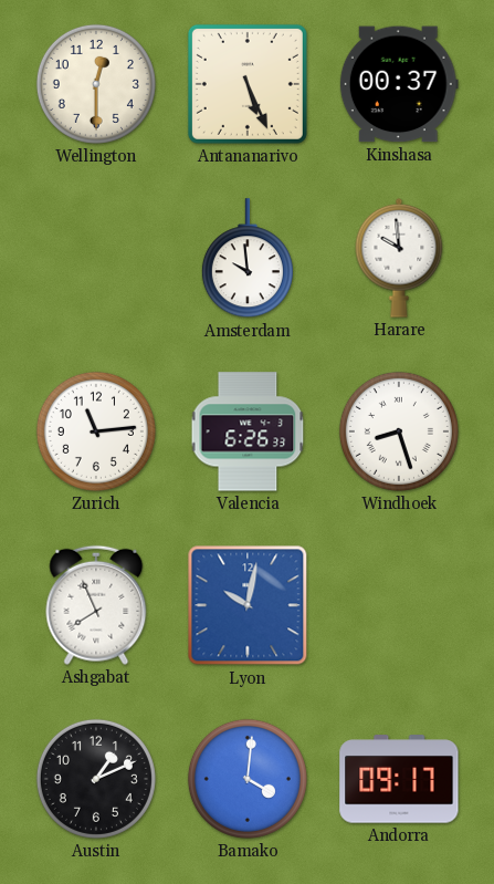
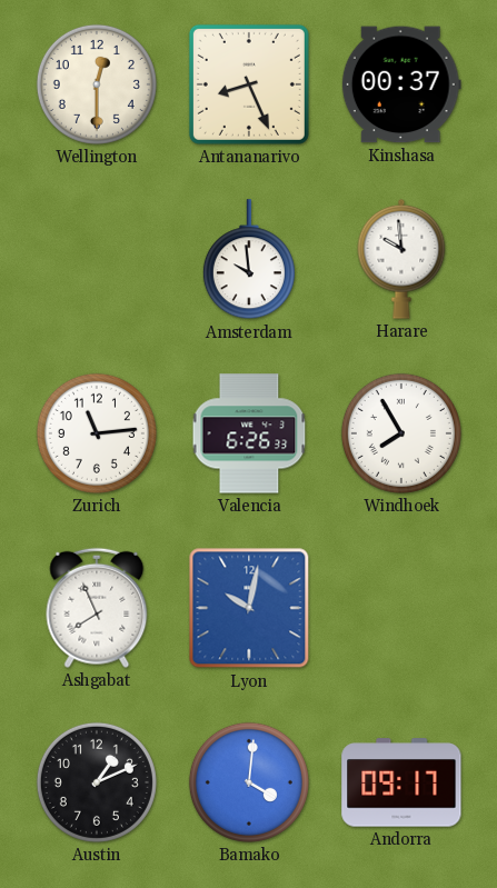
Antananarivo: 5:26 -> 8:26 (249, 84)
Windhoek: 8:27 -> 7:55 (401, 433)
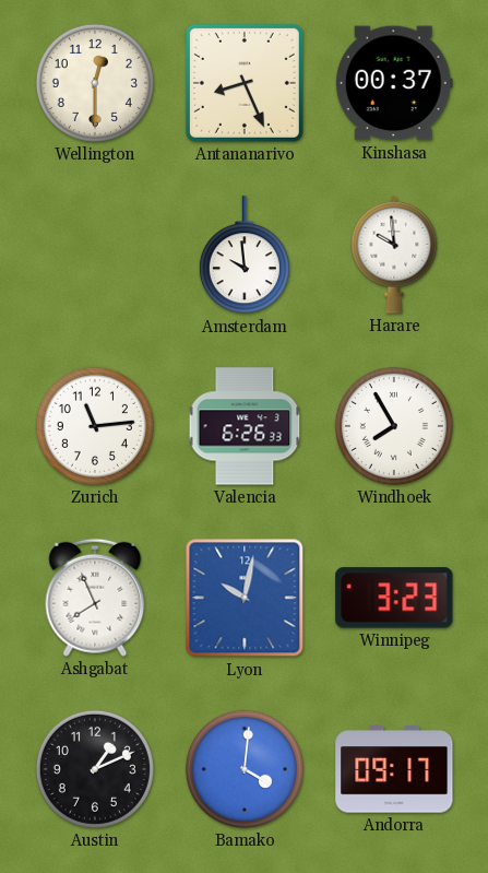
Winnipeg: none -> 3:23 (394, 598)
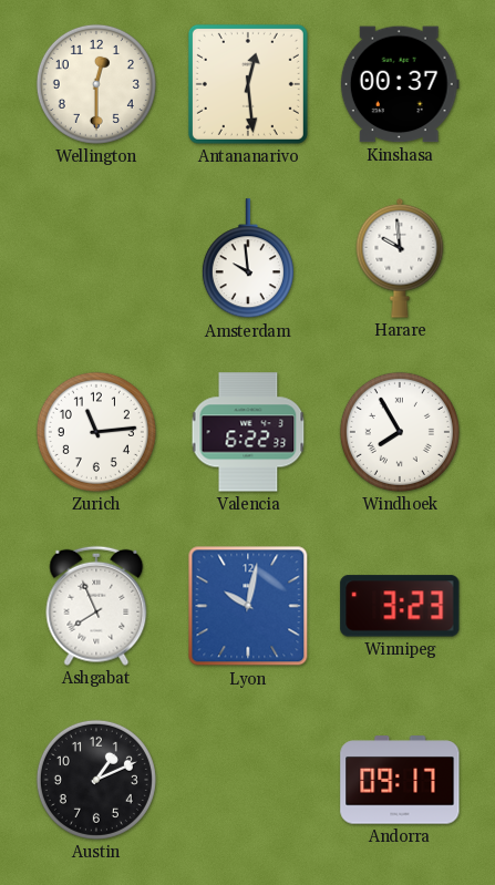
Antananarivo: 8:26 -> 12:29 (248, 84)
Valencia: 6:26 -> 6:22 (248, 432)
Bamako: 4:01 -> none (245, 769)
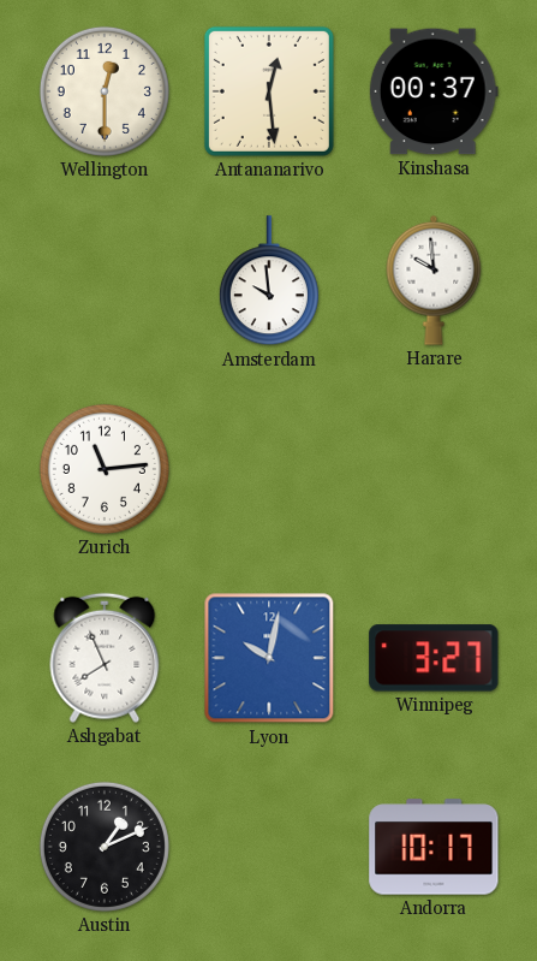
Valencia: 6:22 -> none (248, 432)
Windhoek: 7:55 -> none (400, 432)
Winnipeg: 3:23 -> 3:27 (434, 658)
Andorra: 09:17 -> 10:17 (434, 847)
